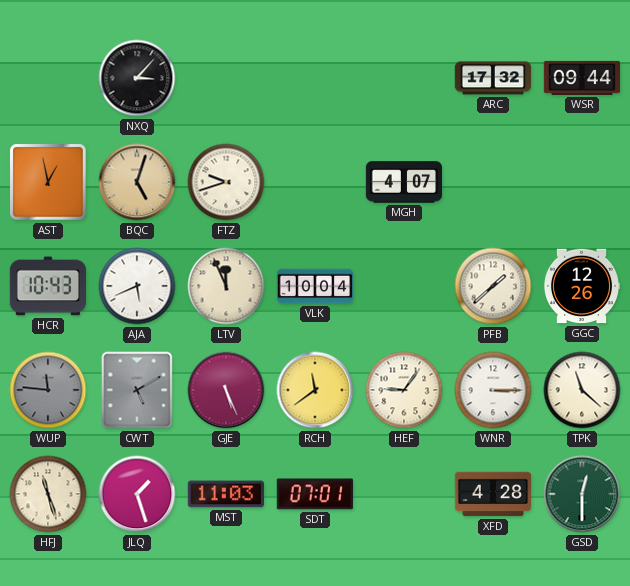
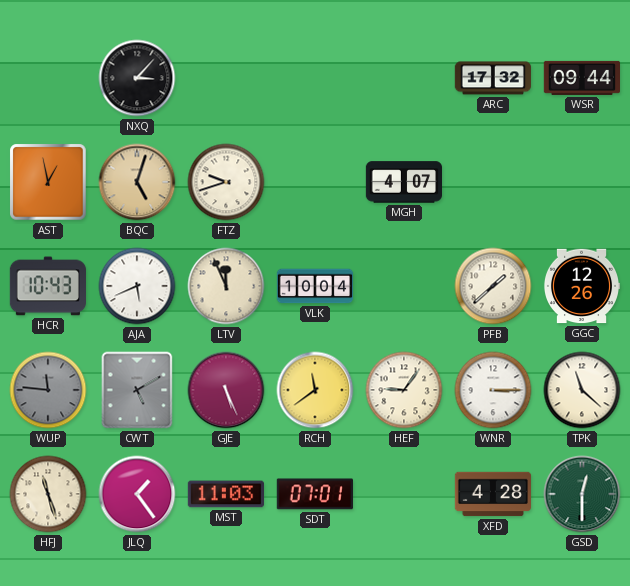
JLQ: 1:27 -> 1:24 (137, 494)
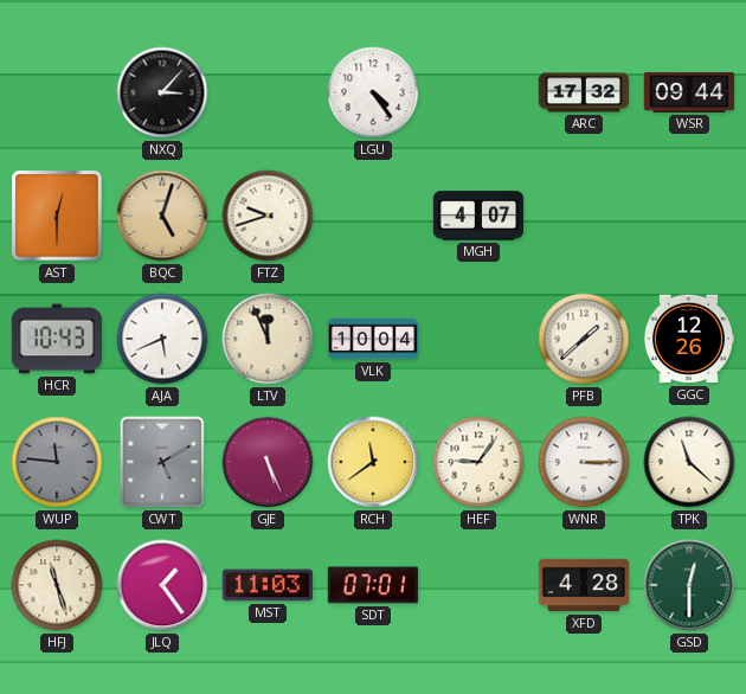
LGU: none -> 4:24 (373, 92)
AST: 12:58 -> 12:30 (57, 216)
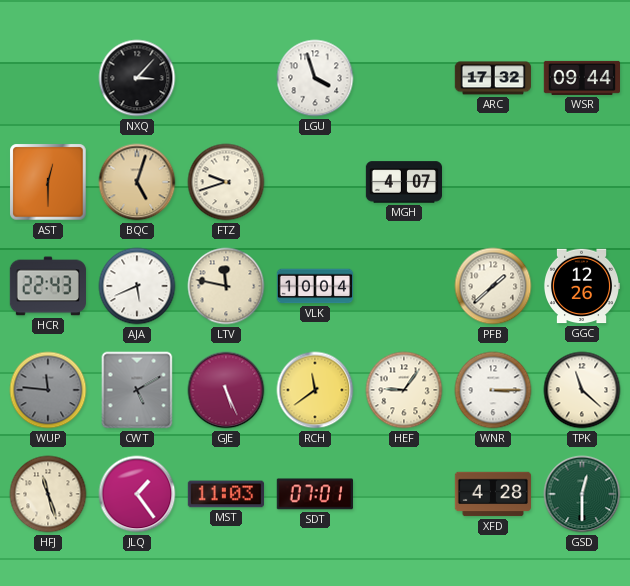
LGU: 4:24 -> 3:57 (315, 78)
HCR: 10:43 -> 22:43 (47, 286)
LTV: 11:56 -> 11:47 (226, 286)
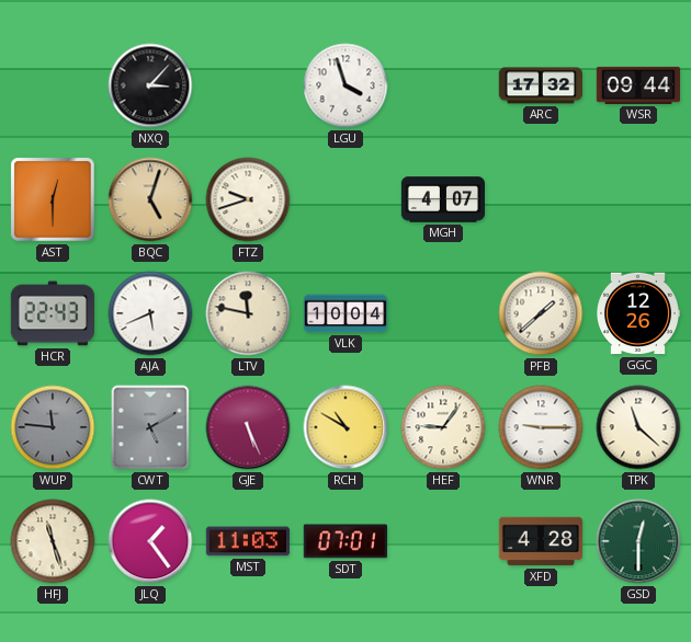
RCH: 11:39 -> 10:50 (346, 427)
WNR: 3:15 -> 9:15 (541, 427)
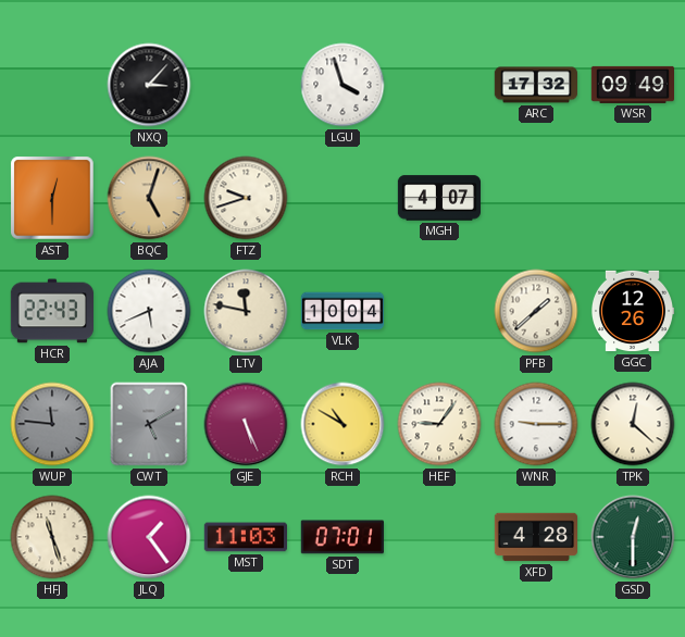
WSR: 09:44 -> 09:49 (632, 85)
TPK: 11:22 -> 12:22 (633, 424)
